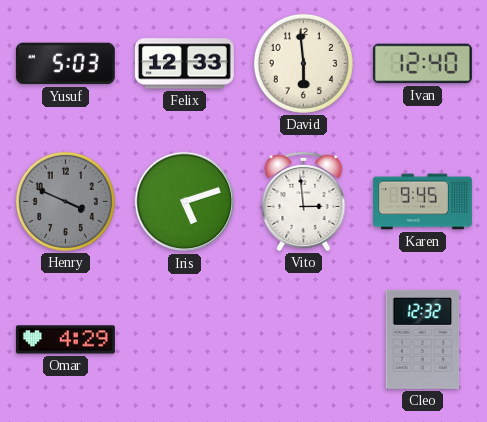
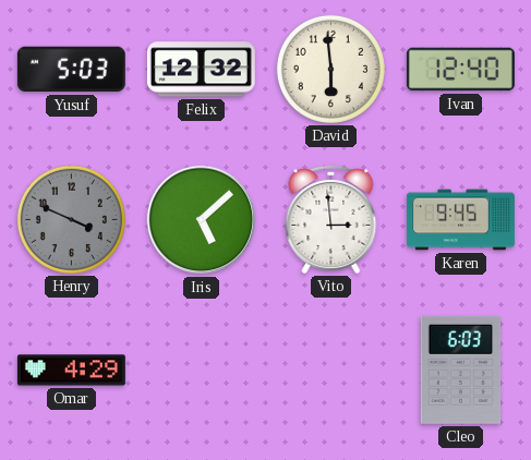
Felix: 12:33 -> 12:32 (201, 70)
Iris: 5:12 -> 5:08 (202, 220)
Cleo: 12:32 -> 6:03 (461, 370)
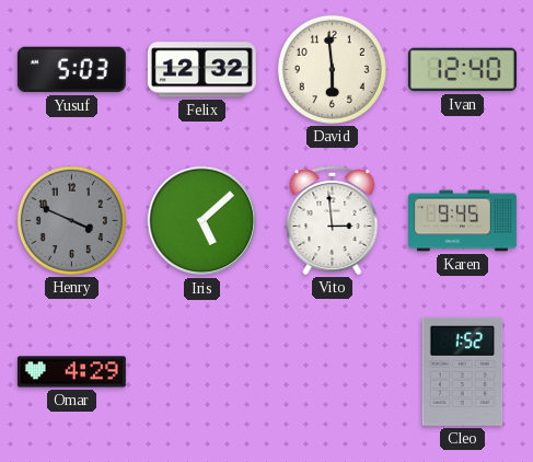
Cleo: 6:03 -> 1:52 (463, 371)
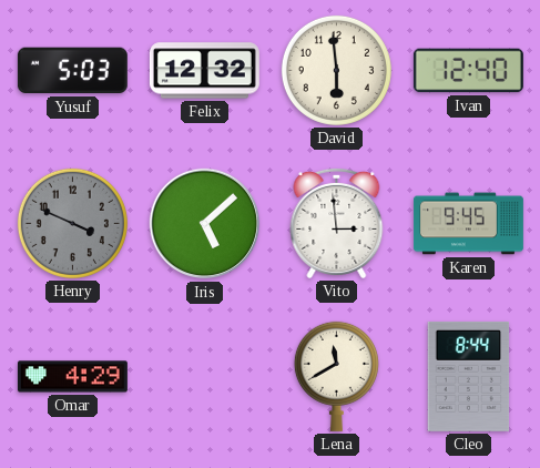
Lena: none -> 11:40 (336, 376)
Cleo: 1:52 -> 8:44 (469, 376)
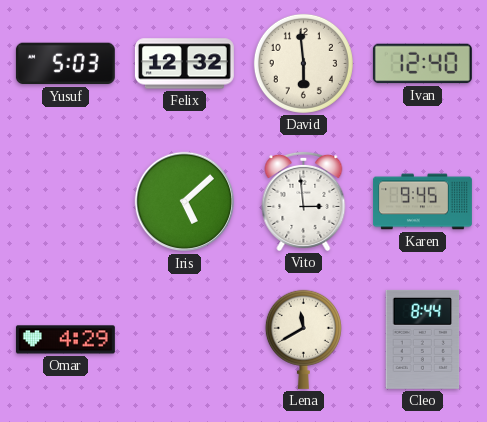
Henry: 3:49 -> none (72, 223)
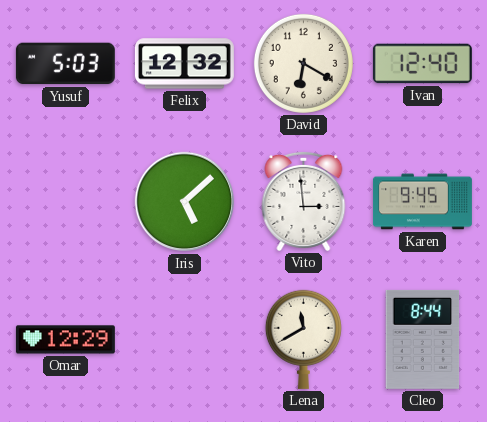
David: 5:59 -> 6:20 (303, 63)
Omar: 4:29 -> 12:29 (65, 340)
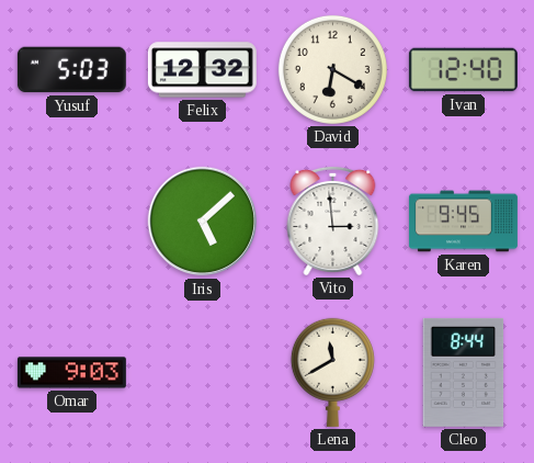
Omar: 12:29 -> 9:03 (71, 373)
